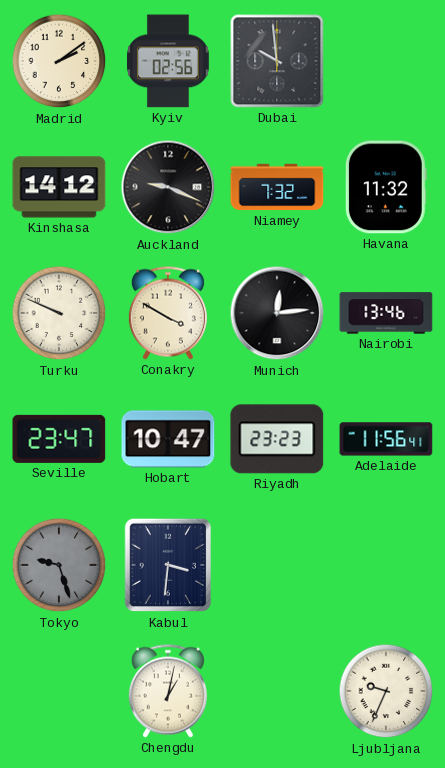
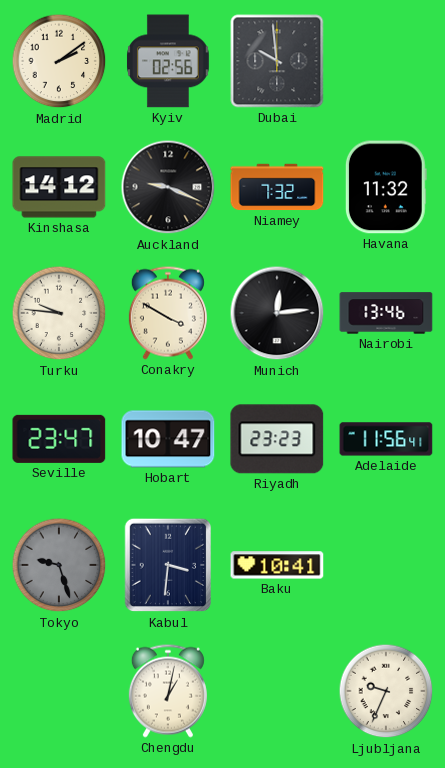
Turku: 9:49 -> 9:46 (59, 313)
Baku: none -> 10:41 (277, 565)
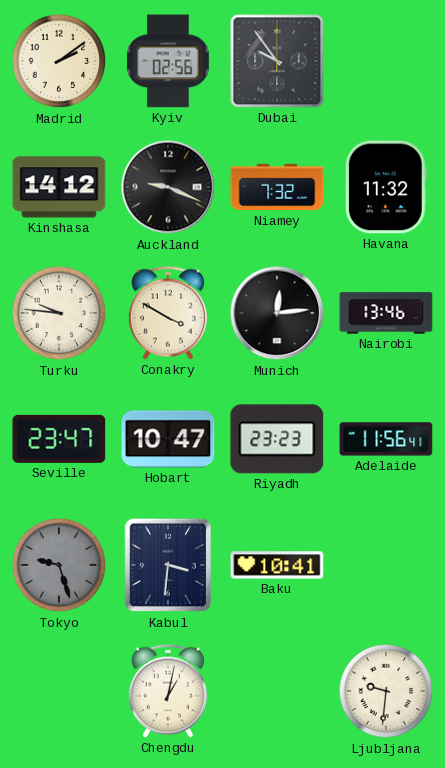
Dubai: 9:59 -> 9:54 (277, 61)
Ljubljana: 9:34 -> 9:31 (386, 691)
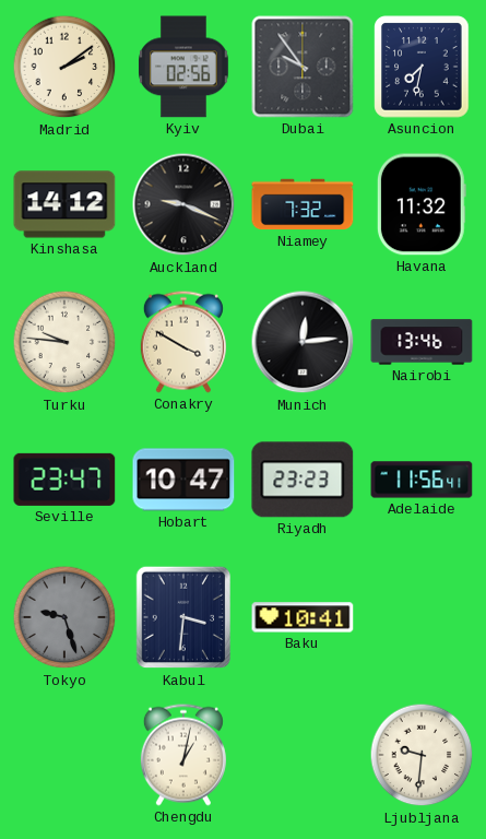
Asuncion: none -> 7:32 (422, 67)
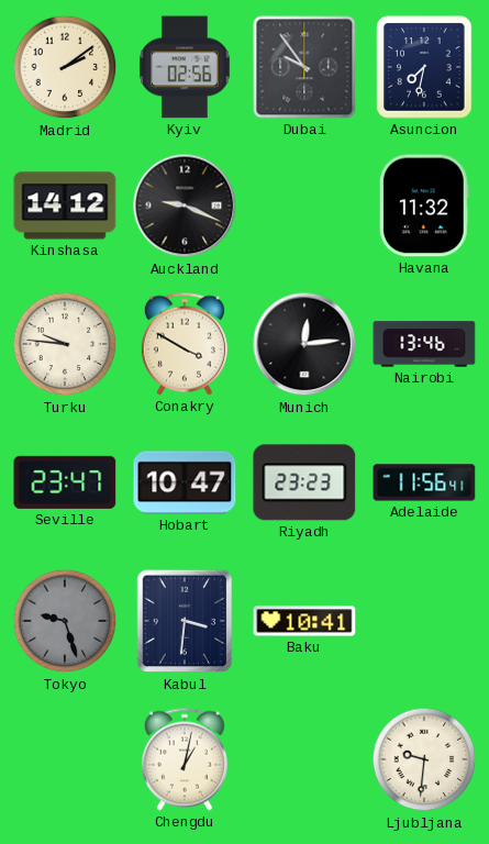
Niamey: 7:32 -> none (303, 204)
